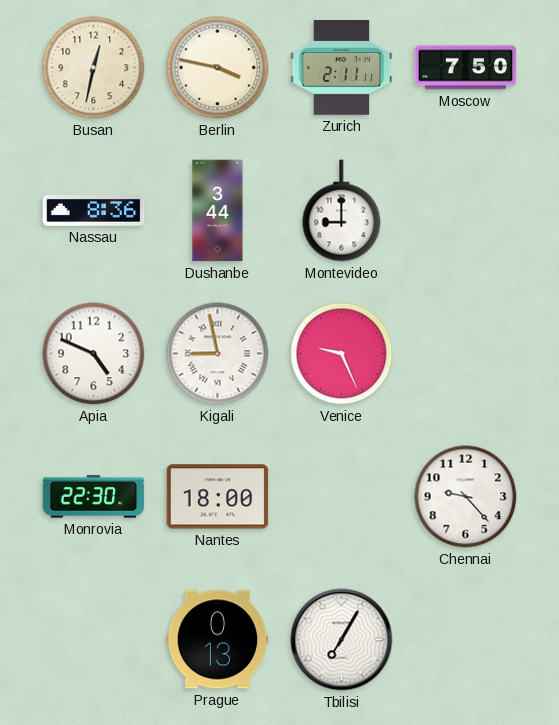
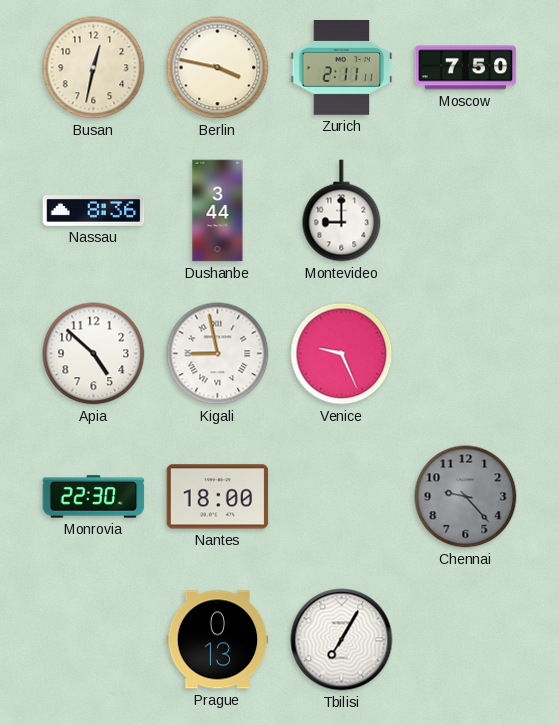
Apia: 4:49 -> 4:52 (94, 354)
Chennai dial: white -> grey (466, 497)
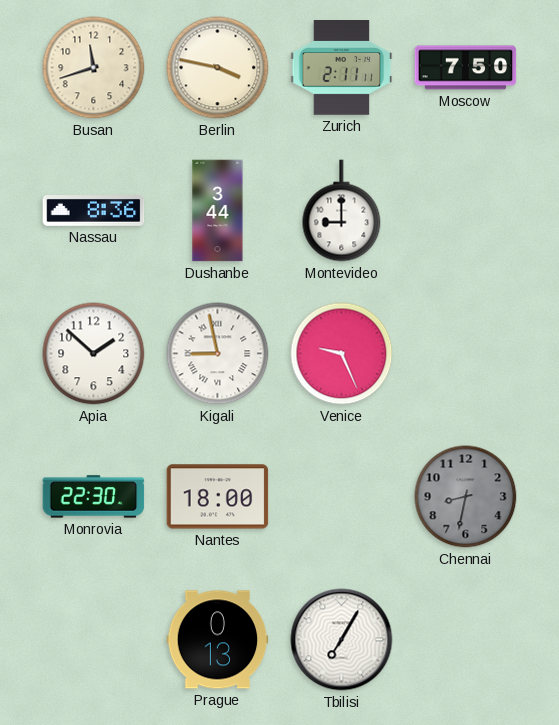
Busan: 12:32 -> 11:42 (94, 68)
Apia: 4:52 -> 1:52 (94, 354)
Chennai: 9:23 -> 8:32 (466, 497)
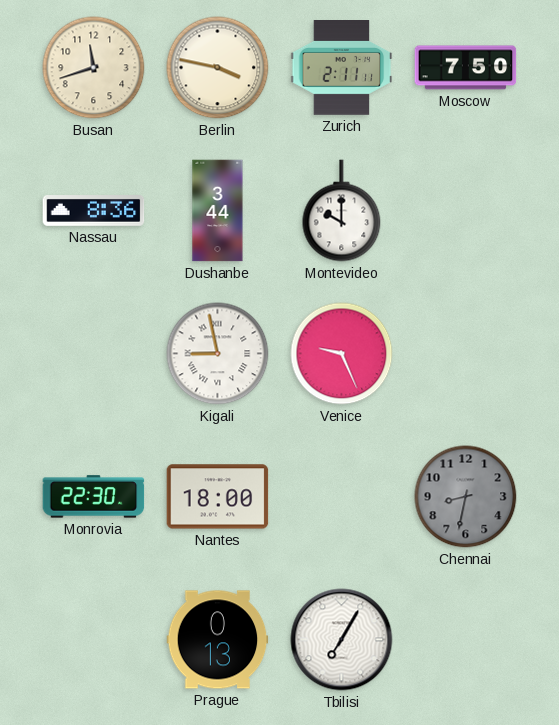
Montevideo: 9:00 -> 10:00 (342, 211)
Apia: 1:52 -> none (94, 354)
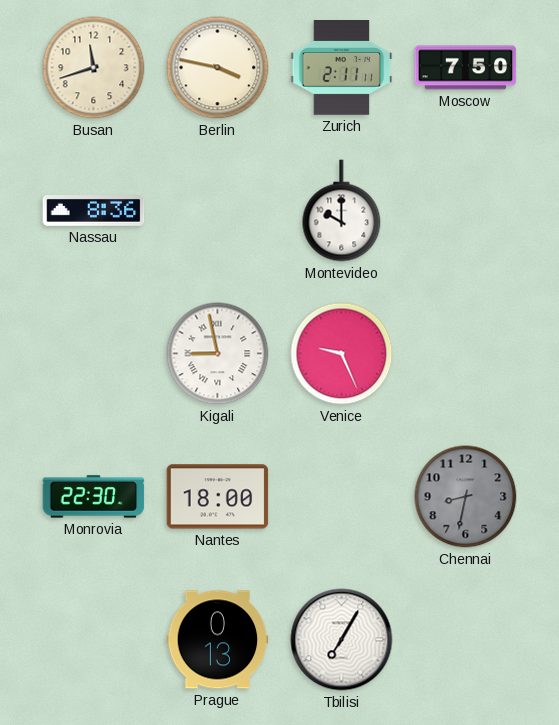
Dushanbe: 3:44 -> none (218, 211)
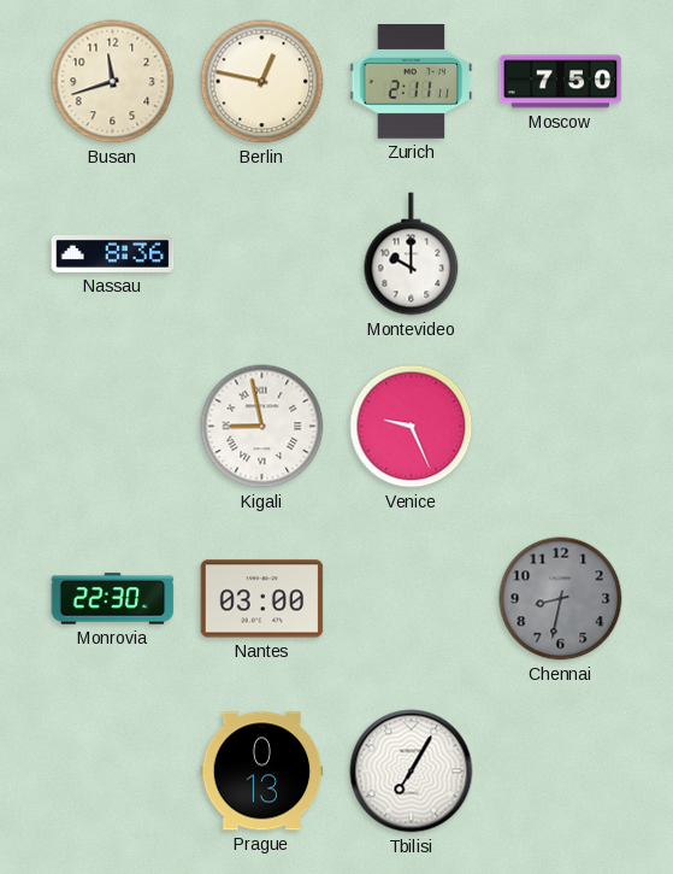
Berlin: 3:47 -> 12:47 (262, 82)
Nantes: 18:00 -> 03:00 (262, 599)
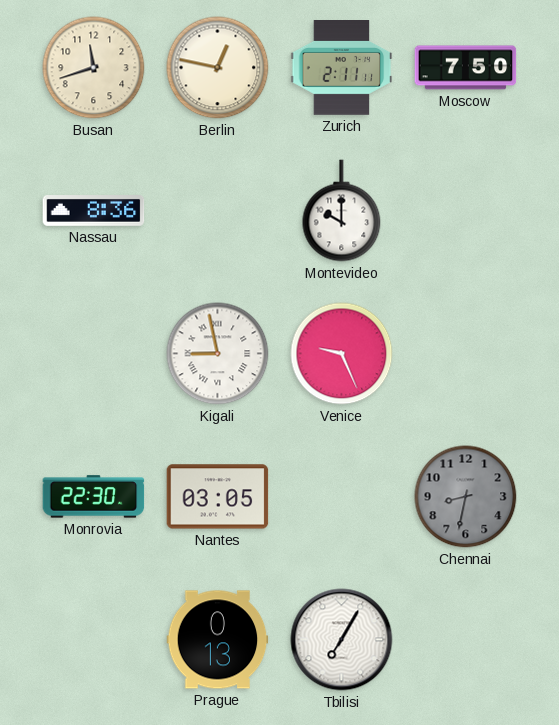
Nantes: 03:00 -> 03:05 (218, 497)
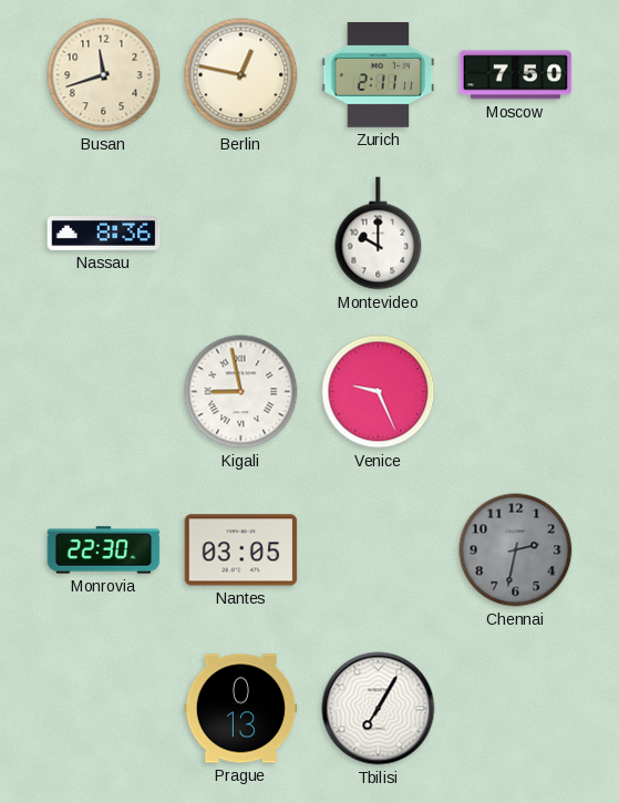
Chennai: 8:32 -> 2:32 (516, 550)
